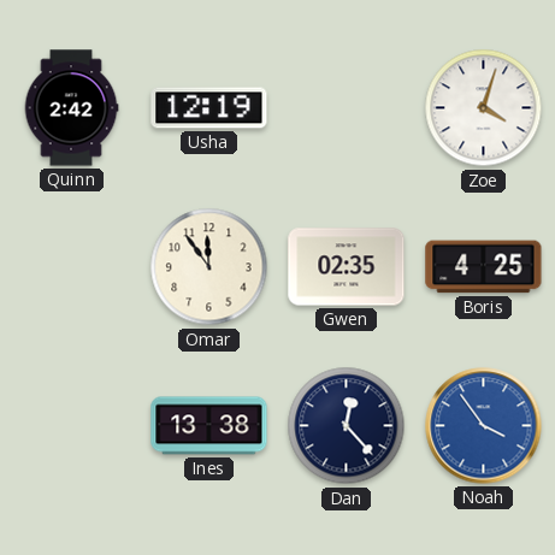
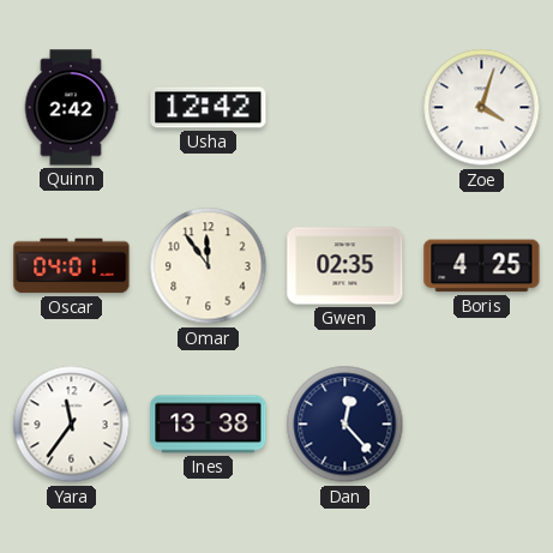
Usha: 12:19 -> 12:42 (209, 108)
Oscar: none -> 04:01 (72, 266)
Yara: none -> 11:36 (72, 425)
Noah: 3:54 -> none (484, 426)
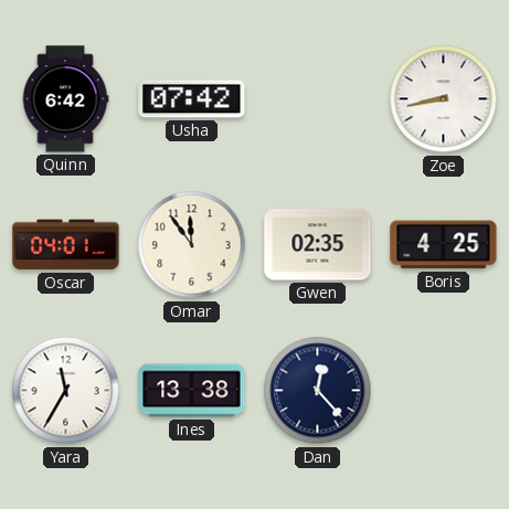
Quinn: 2:42 -> 6:42 (65, 99)
Usha: 12:42 -> 07:42 (192, 99)
Zoe: 4:03 -> 8:43 (444, 99)
Yara: 11:36 -> 11:35 (66, 391)
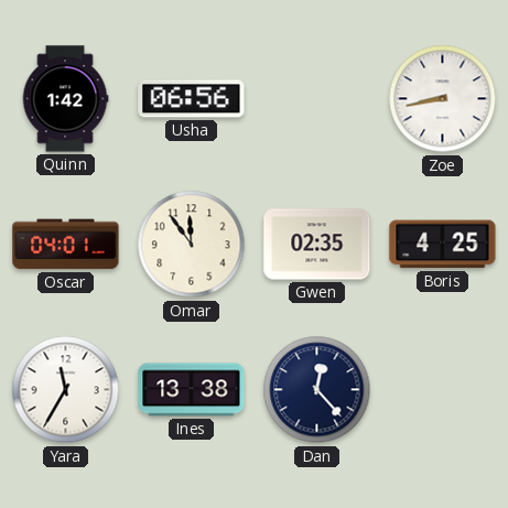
Quinn: 6:42 -> 1:42 (65, 99)
Usha: 07:42 -> 06:56 (192, 99)
